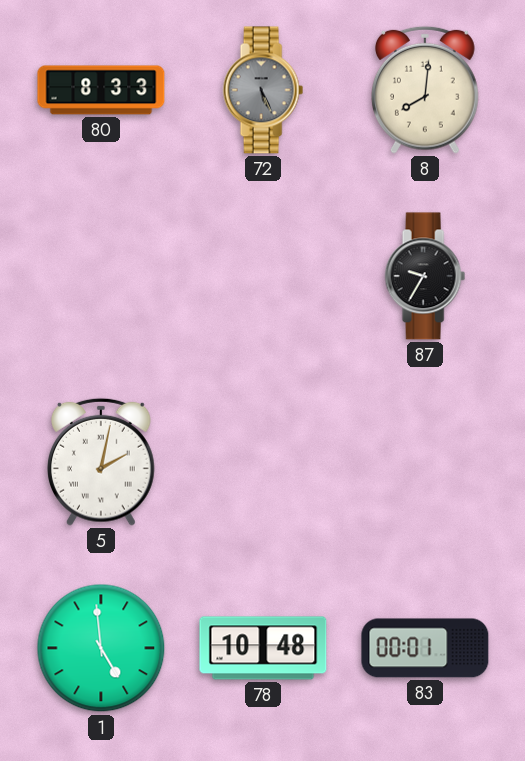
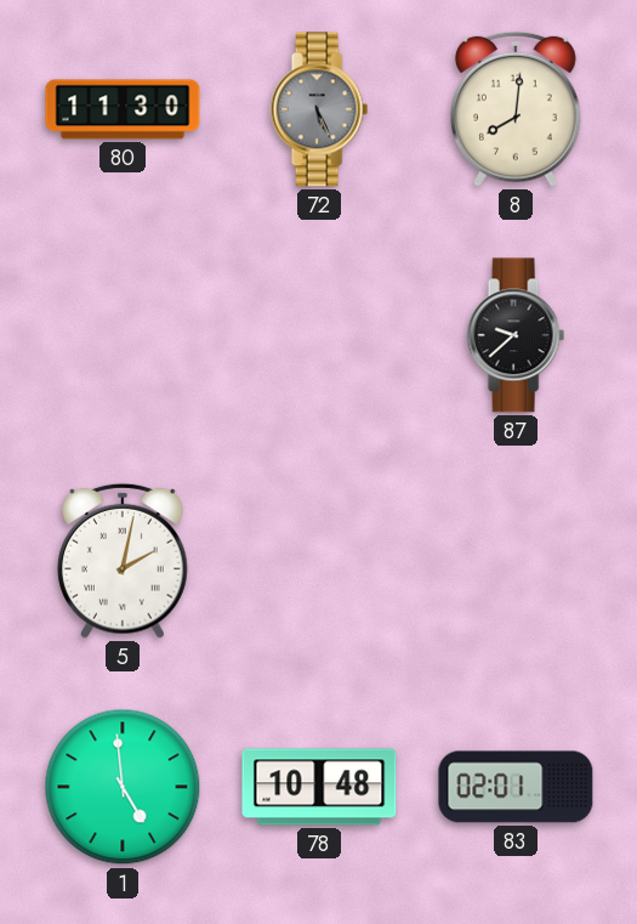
80: 8:33 -> 11:30 (123, 109)
87: 9:35 -> 9:38 (516, 335)
83: 00:01 -> 02:01 (516, 787)
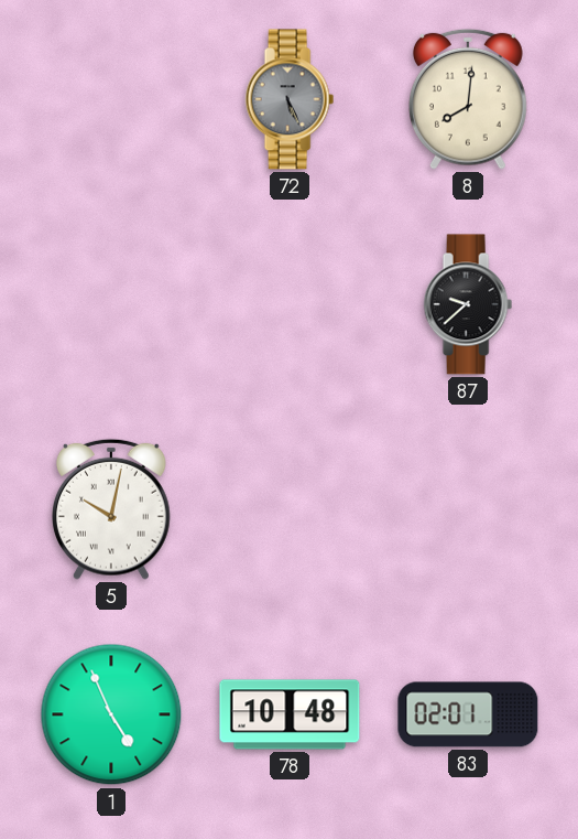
80: 11:30 -> none (123, 109)
5: 2:02 -> 10:02 (112, 509)
1: 4:59 -> 4:56 (111, 714)
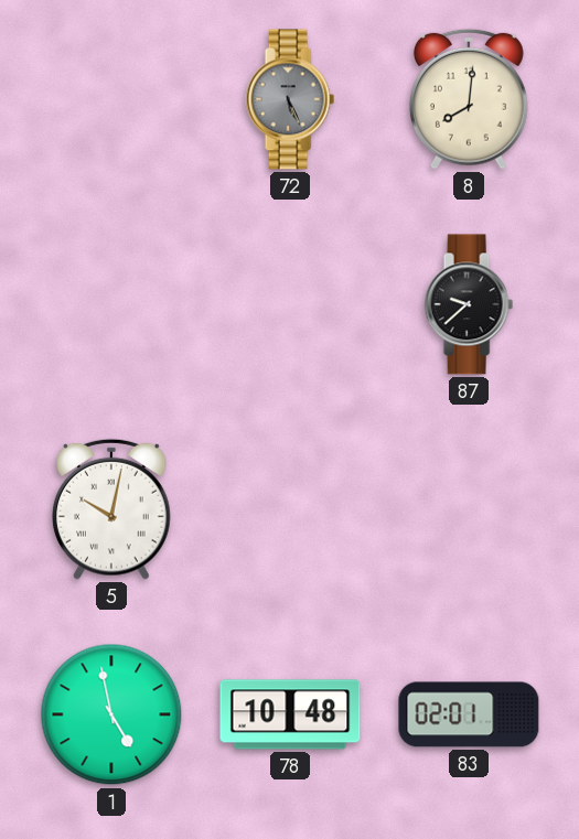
1: 4:56 -> 4:58 (111, 714)
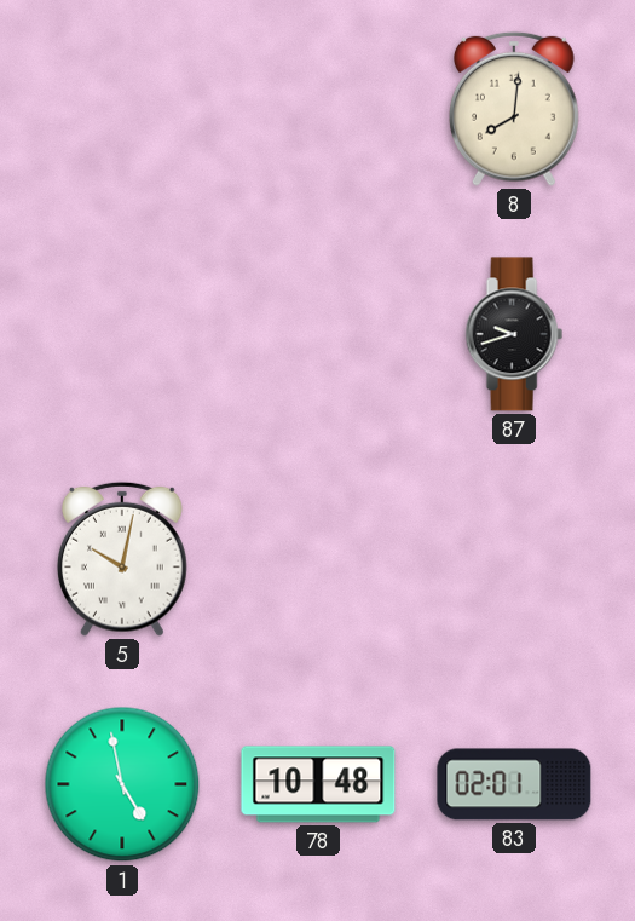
72: 5:26 -> none (290, 99)
87: 9:38 -> 9:42 (514, 334)
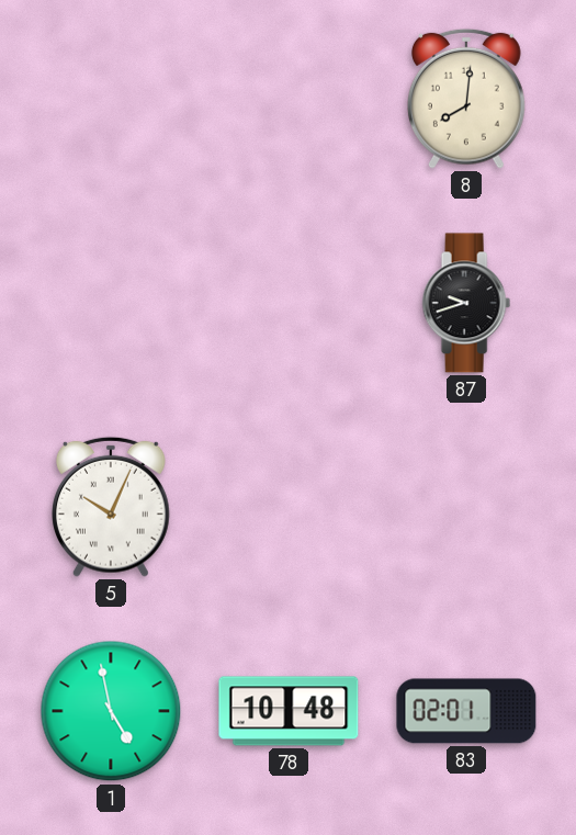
5: 10:02 -> 10:04 (112, 507)
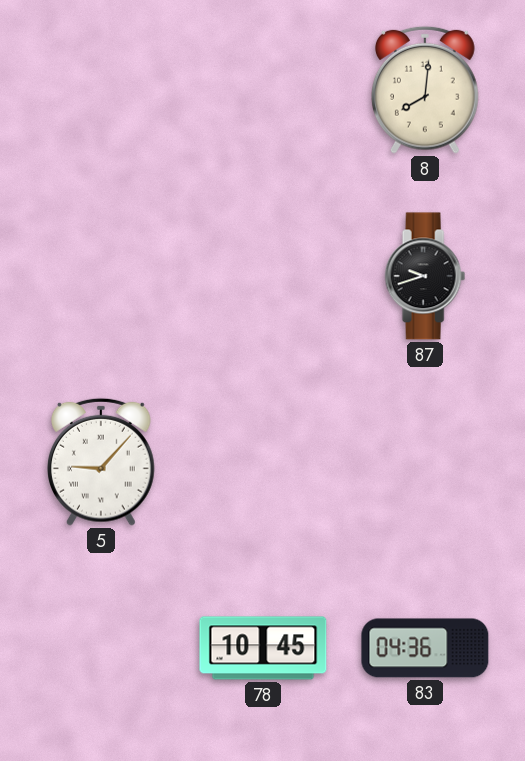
5: 10:04 -> 9:07 (102, 462)
1: 4:58 -> none (111, 711)
78: 10:48 -> 10:45 (263, 648)
83: 02:01 -> 04:36 (425, 648)
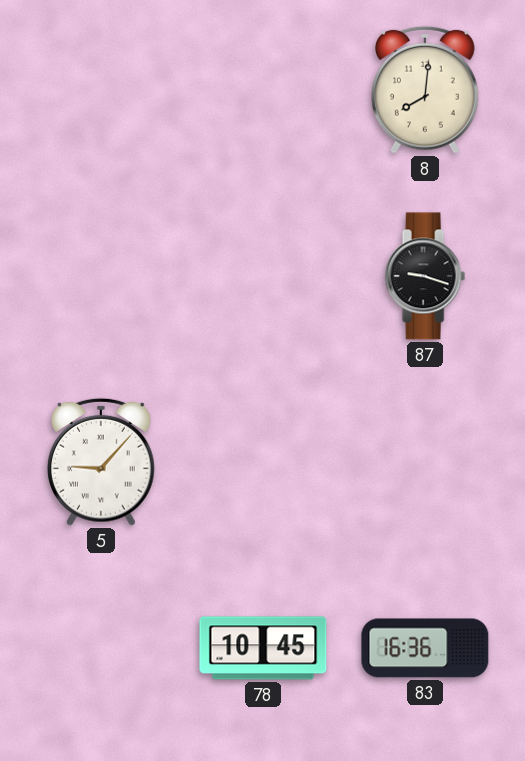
87: 9:42 -> 9:18 (425, 276)
83: 04:36 -> 16:36 (425, 648)
